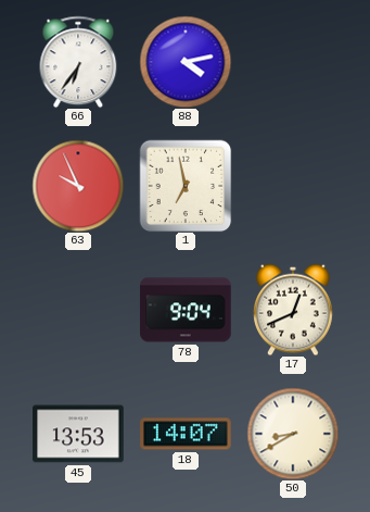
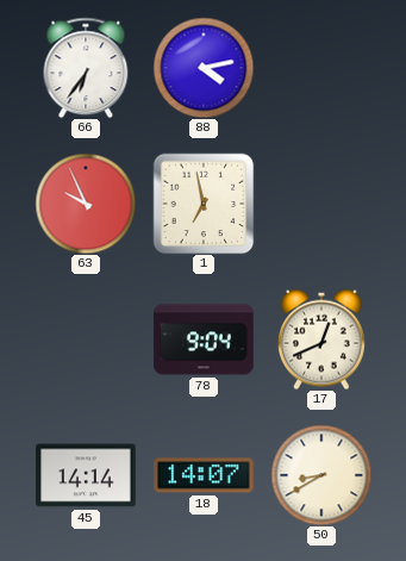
45: 13:53 -> 14:14 (86, 475)
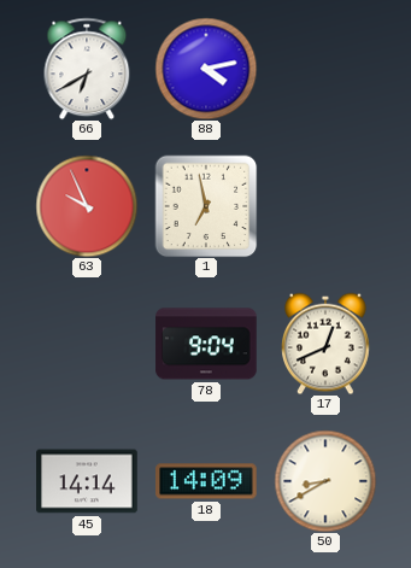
66: 6:36 -> 6:40 (87, 69)
18: 14:07 -> 14:09 (206, 481)
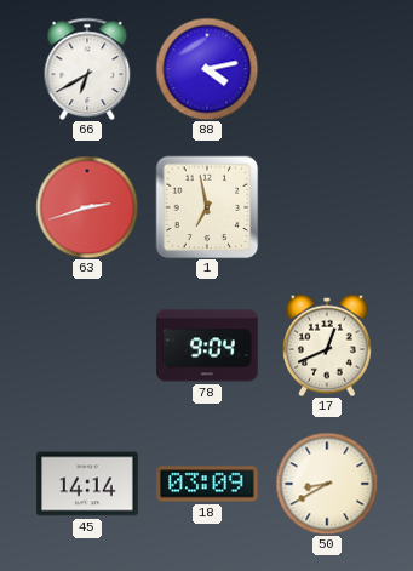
63: 9:56 -> 2:42 (87, 207)
18: 14:09 -> 03:09 (207, 484)
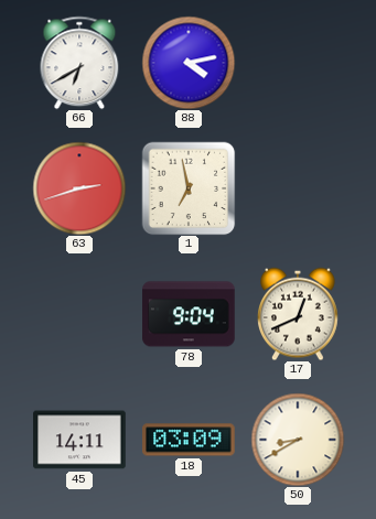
45: 14:14 -> 14:11 (79, 440)
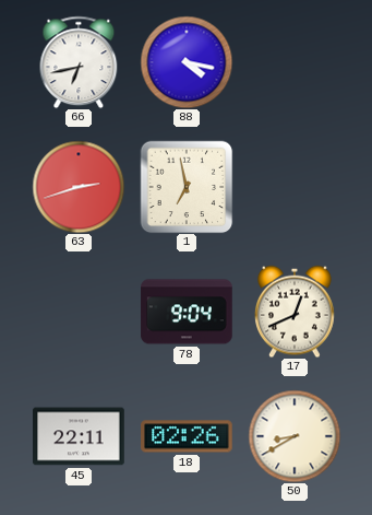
66: 6:40 -> 6:43 (79, 62)
88: 4:13 -> 4:17 (187, 62)
45: 14:11 -> 22:11 (79, 436)
18: 03:09 -> 02:26 (187, 436)
